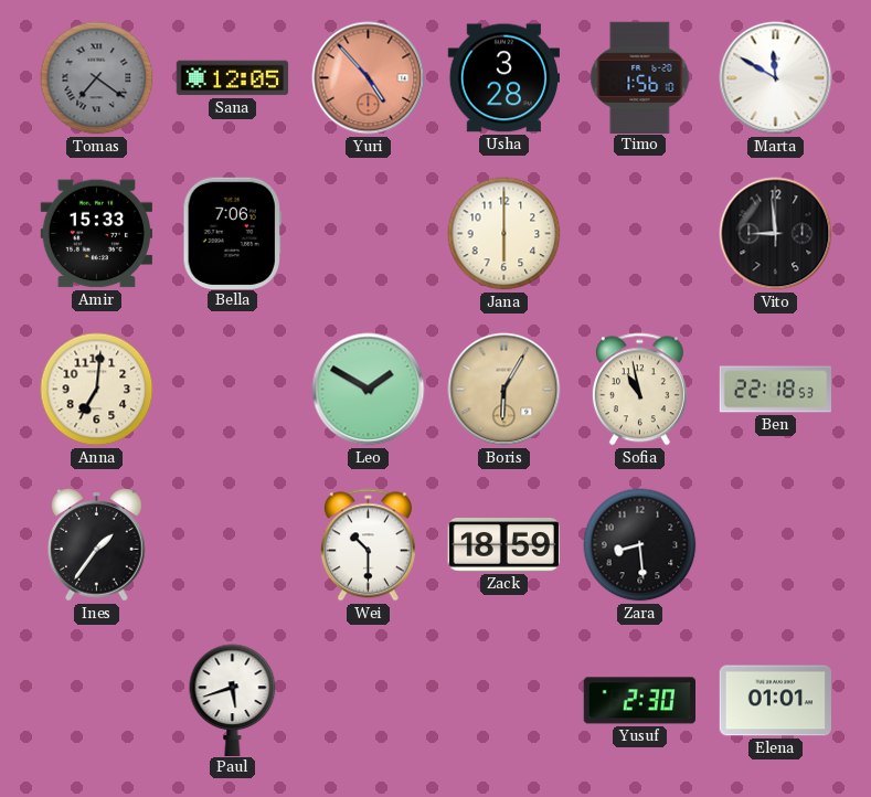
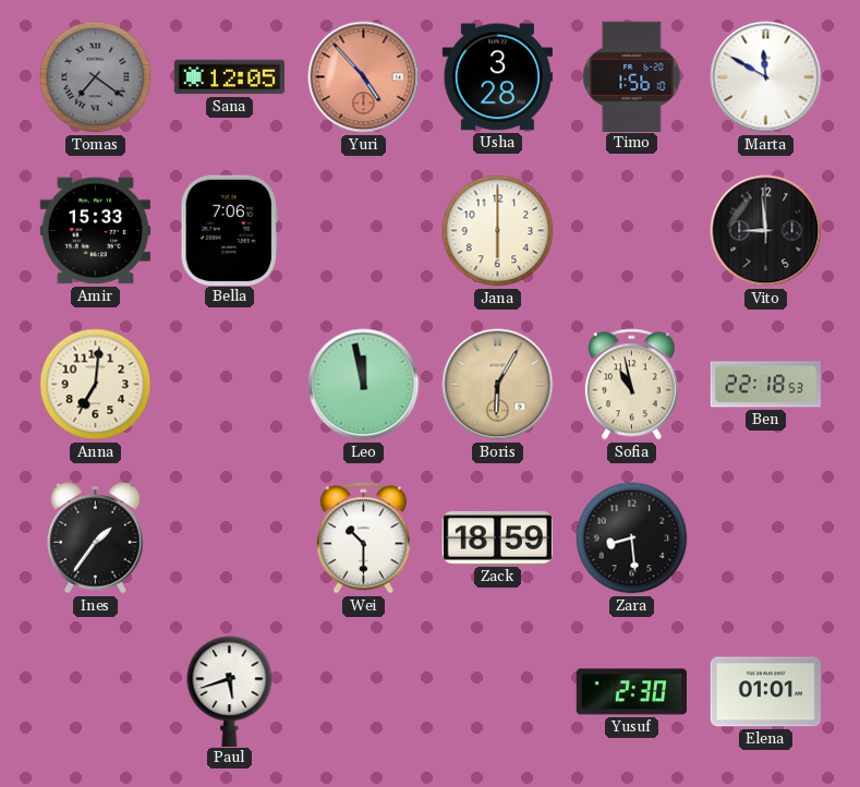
Leo: 1:50 -> 11:58 (364, 385)
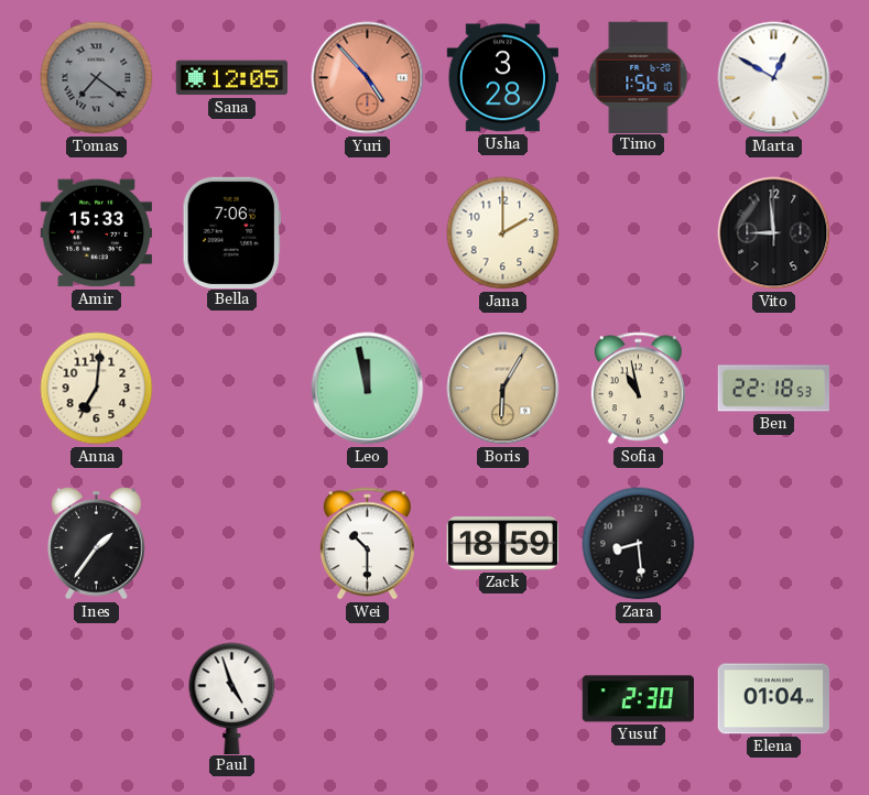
Marta: 11:50 -> 12:50 (774, 78)
Jana: 6:00 -> 2:00 (503, 233)
Paul: 5:42 -> 4:57 (232, 698)
Elena: 01:01 -> 01:04 (773, 699)
